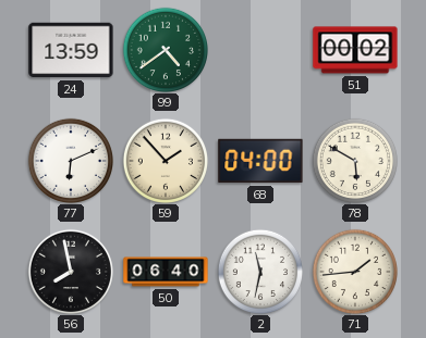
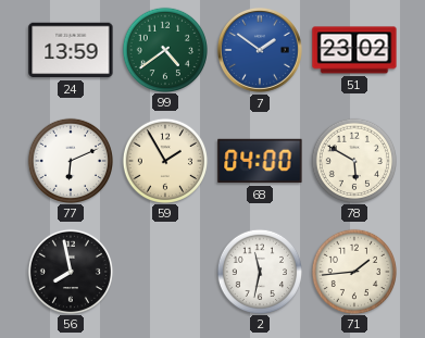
7: none -> 1:51 (260, 50)
51: 00:02 -> 23:02 (354, 50)
59: 1:53 -> 1:55 (164, 160)
50: 06:40 -> none (166, 272)
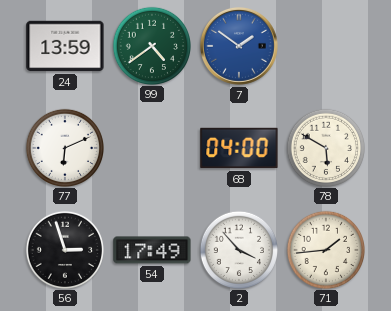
51: 23:02 -> none (354, 50)
59: 1:55 -> none (164, 160)
56: 7:58 -> 2:57 (64, 249)
54: none -> 17:49 (152, 250)
2: 11:32 -> 3:53 (238, 249)
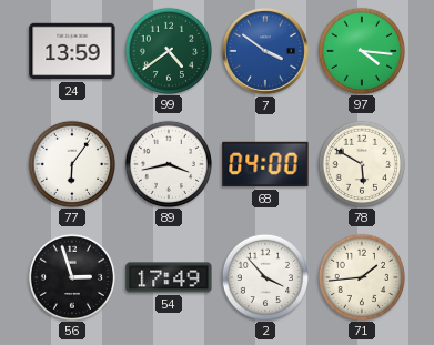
7: 1:51 -> 3:51 (265, 51)
97: none -> 4:16 (361, 50)
77: 6:11 -> 6:06 (71, 163)
89: none -> 3:43 (168, 163)
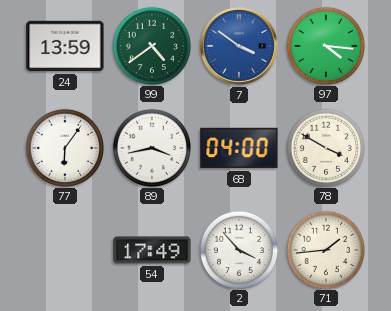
78: 5:50 -> 3:50 (325, 147)
56: 2:57 -> none (71, 276)
